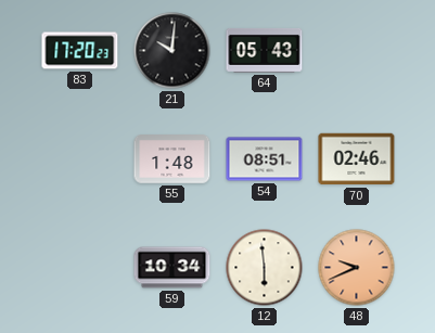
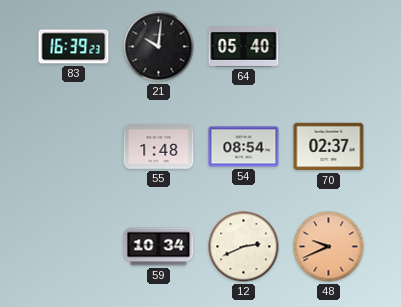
83: 17:20 -> 16:39 (74, 47)
64: 05:43 -> 05:40 (244, 46)
54: 08:51 -> 08:54 (244, 147)
70: 02:46 -> 02:37 (329, 147)
12: 5:59 -> 2:41 (244, 247)
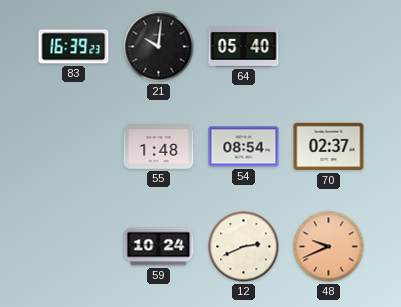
59: 10:34 -> 10:24 (159, 247)
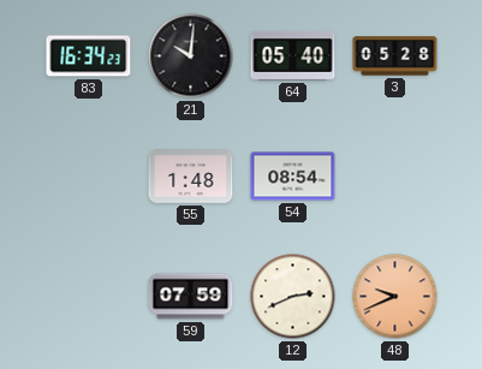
83: 16:39 -> 16:34 (89, 56)
3: none -> 05:28 (395, 56)
70: 02:37 -> none (329, 147)
59: 10:24 -> 07:59 (191, 297)
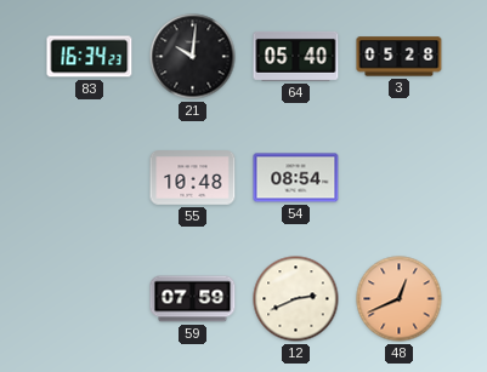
55: 1:48 -> 10:48 (193, 178)
48: 9:41 -> 12:41 (400, 299)
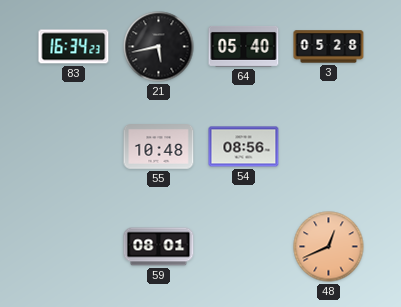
21: 10:01 -> 5:43 (159, 47)
54: 08:54 -> 08:56 (244, 147)
59: 07:59 -> 08:01 (159, 247)
12: 2:41 -> none (296, 299)
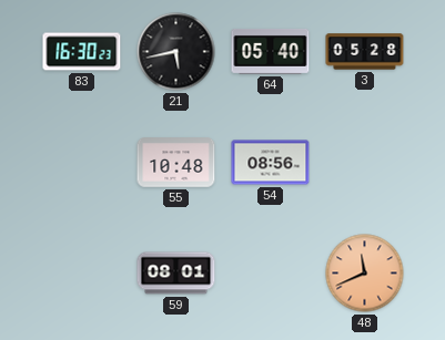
83: 16:34 -> 16:30 (82, 52)
48: 12:41 -> 11:41 (365, 274)
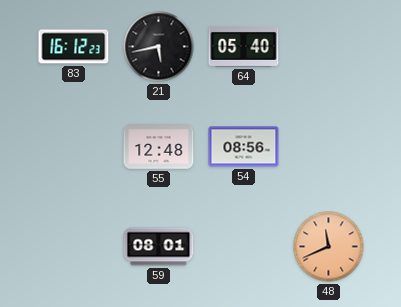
83: 16:30 -> 16:12 (74, 47)
3: 05:28 -> none (365, 52)
55: 10:48 -> 12:48 (159, 147)
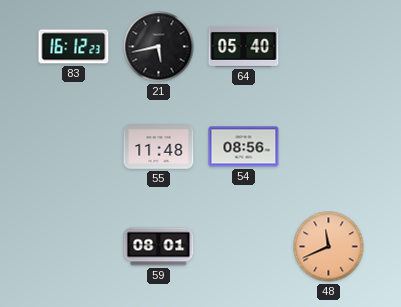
55: 12:48 -> 11:48 (159, 147)
